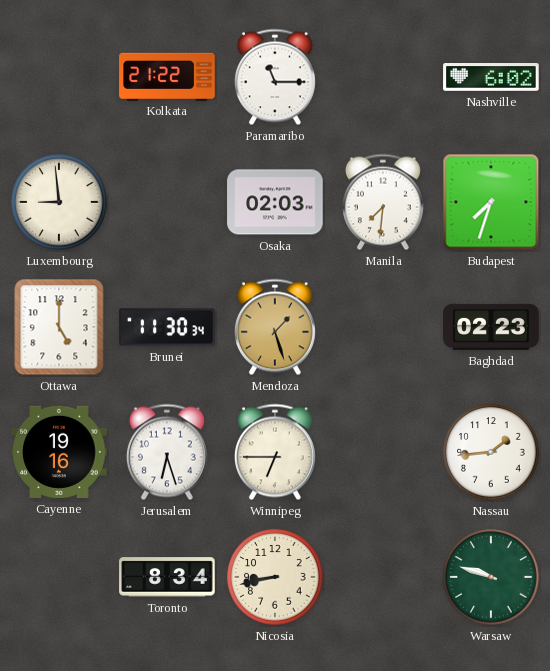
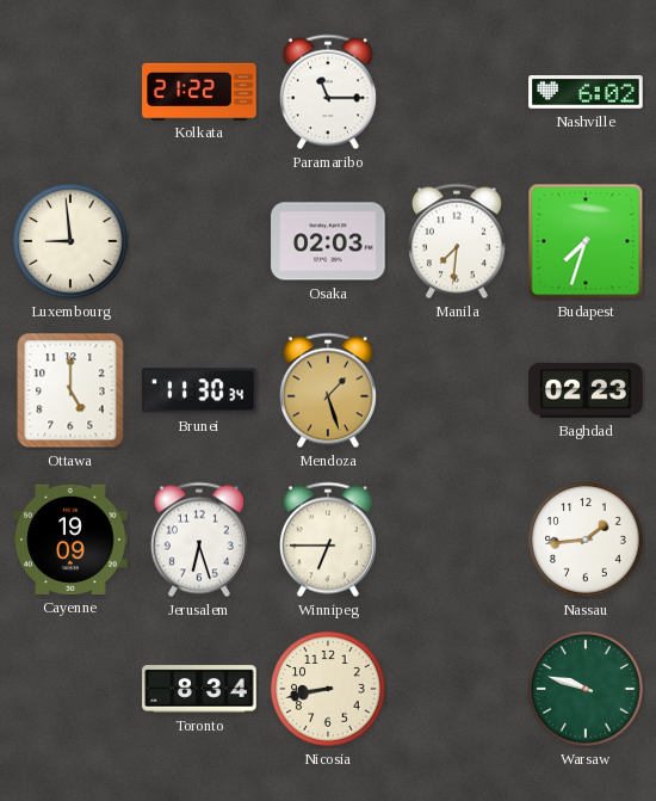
Cayenne: 19:16 -> 19:09 (70, 540)
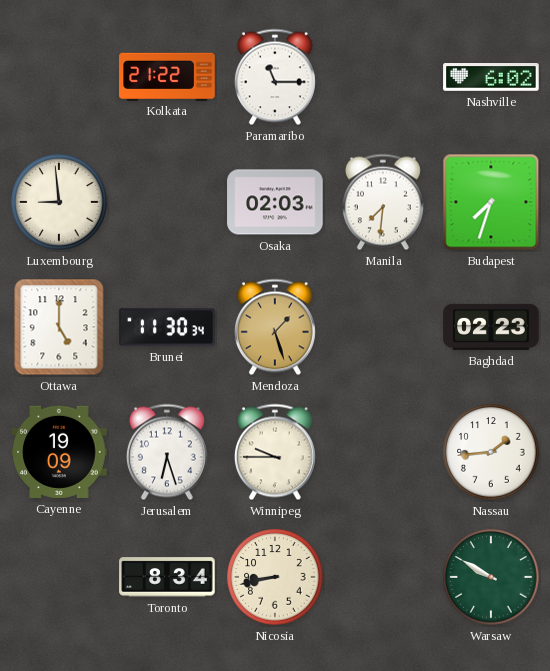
Winnipeg: 6:45 -> 9:45 (275, 452)
Warsaw: 9:48 -> 9:50 (491, 577)
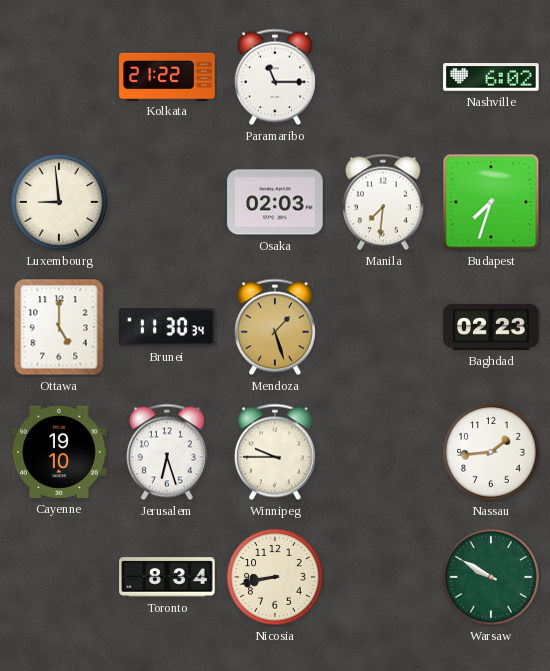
Cayenne: 19:09 -> 19:10 (59, 452)
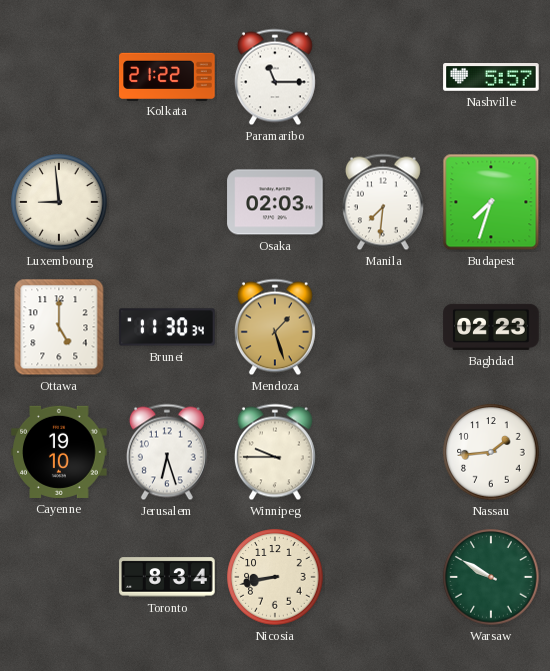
Nashville: 6:02 -> 5:57 (491, 77)
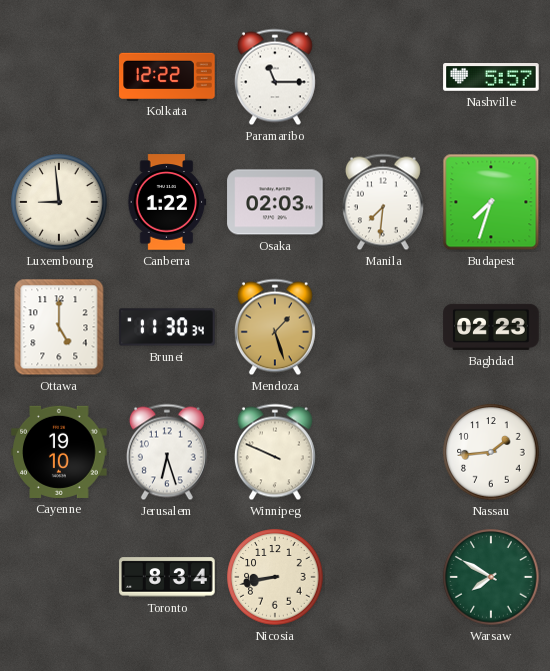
Kolkata: 21:22 -> 12:22 (167, 76)
Canberra: none -> 1:22 (167, 202)
Winnipeg: 9:45 -> 9:49 (275, 452)
Warsaw: 9:50 -> 7:50 (491, 577)
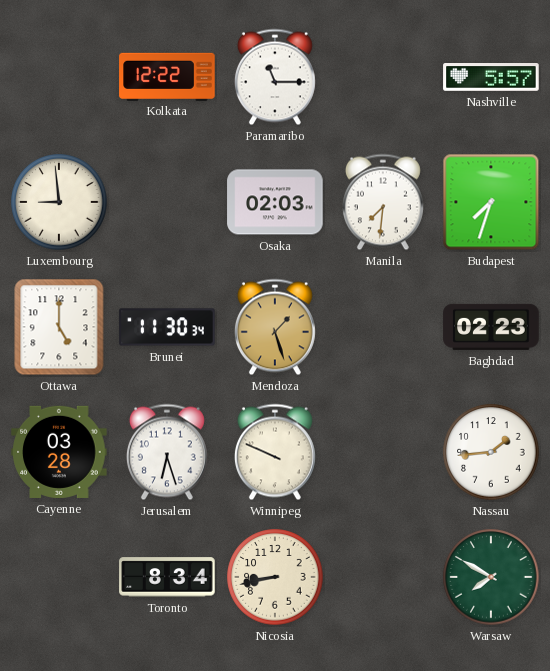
Canberra: 1:22 -> none (167, 202)
Cayenne: 19:10 -> 03:28 (59, 452)
